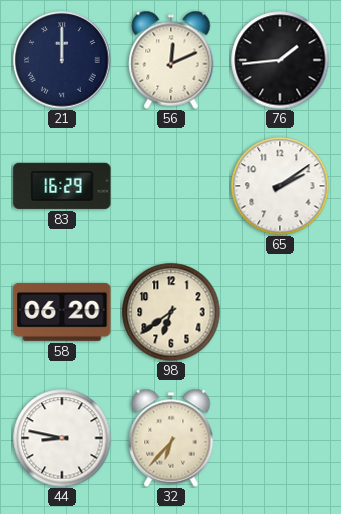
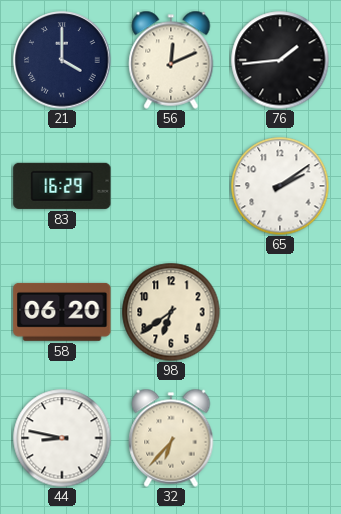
21: 12:00 -> 4:00 (62, 60)
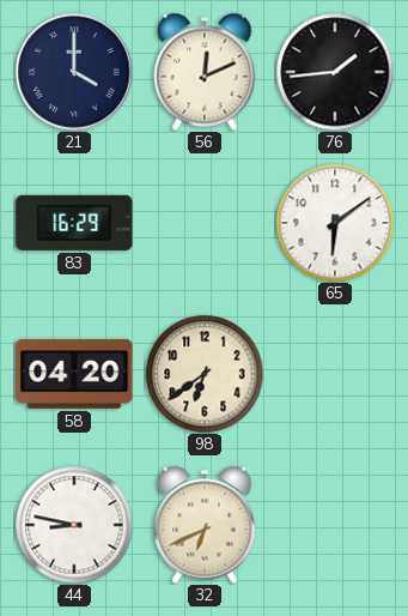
65: 2:09 -> 6:09 (335, 223)
58: 06:20 -> 04:20 (74, 374)
32: 6:37 -> 6:41 (205, 525)
